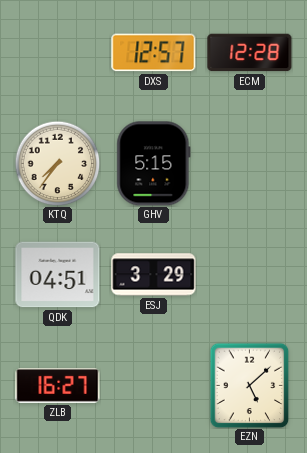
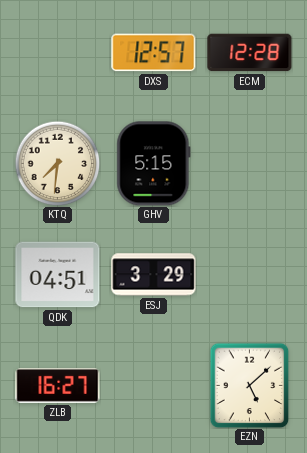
KTQ: 7:36 -> 7:31 (57, 163)
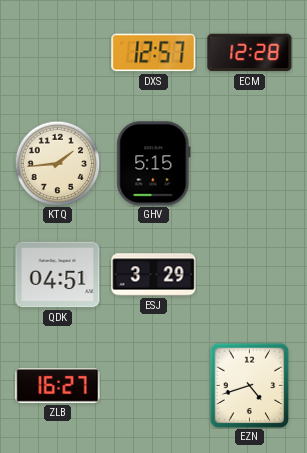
KTQ: 7:31 -> 1:44 (57, 163)
EZN: 5:08 -> 4:42 (250, 385)
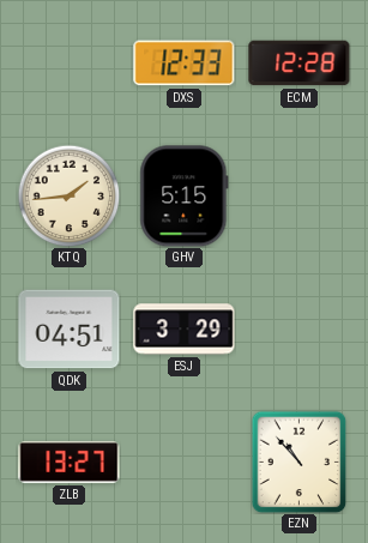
DXS: 12:57 -> 12:33 (185, 64)
ZLB: 16:27 -> 13:27 (70, 463)
EZN: 4:42 -> 10:53 (300, 461)
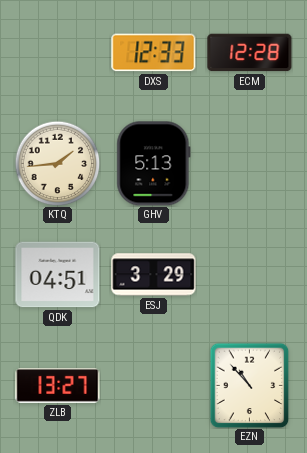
GHV: 5:15 -> 5:13 (154, 164)
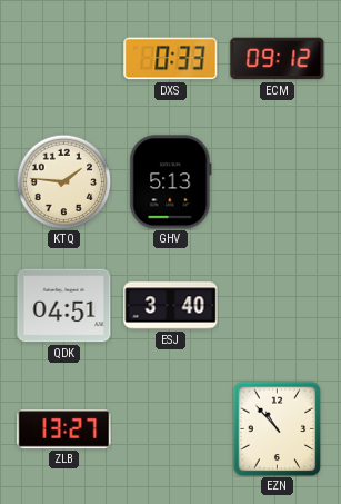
DXS: 12:33 -> 0:33 (171, 59)
ECM: 12:28 -> 09:12 (278, 59)
KTQ: 1:44 -> 1:46 (63, 181)
ESJ: 3:29 -> 3:40 (171, 306)
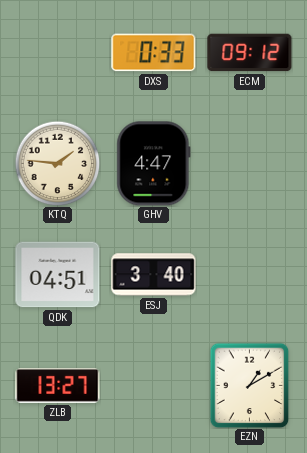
GHV: 5:13 -> 4:47 (154, 164)
EZN: 10:53 -> 1:10 (250, 385)
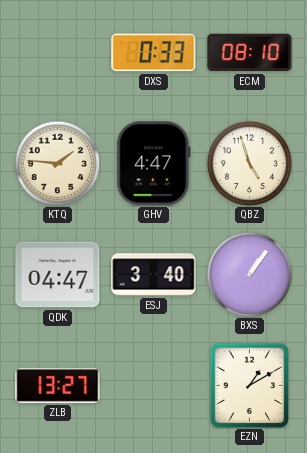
ECM: 09:12 -> 08:10 (250, 53)
QBZ: none -> 4:57 (249, 163)
QDK: 04:51 -> 04:47 (58, 275)
BXS: none -> 1:06 (249, 274)
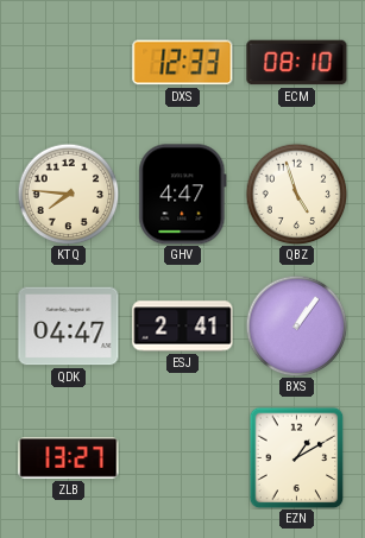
DXS: 0:33 -> 12:33 (183, 63)
KTQ: 1:46 -> 7:46 (68, 194)
ESJ: 3:40 -> 2:41 (183, 327)
